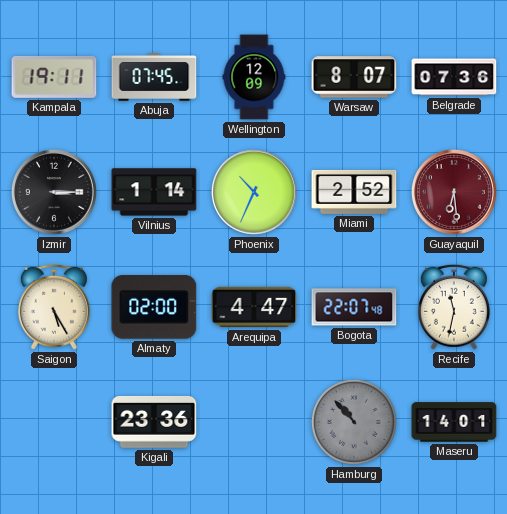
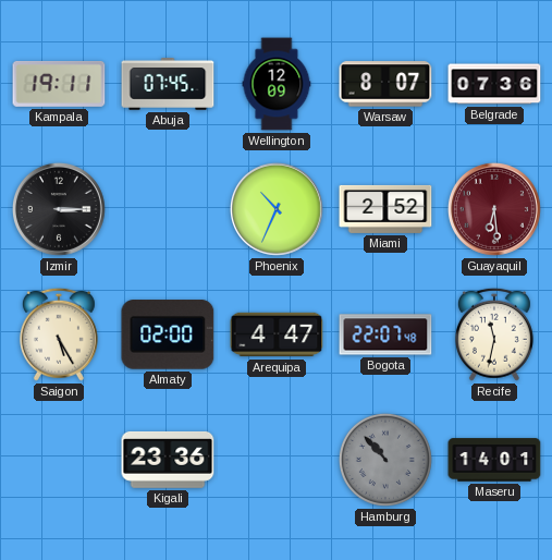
Vilnius: 1:14 -> none (154, 192)
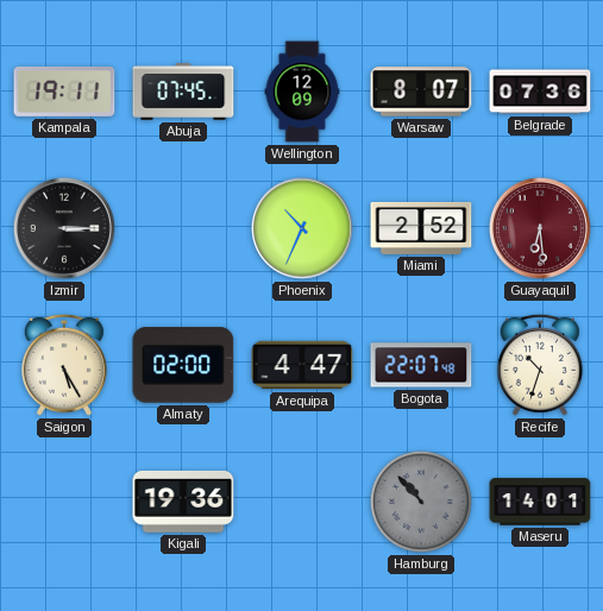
Recife: 11:32 -> 10:33 (540, 365)
Kigali: 23:36 -> 19:36 (183, 502)
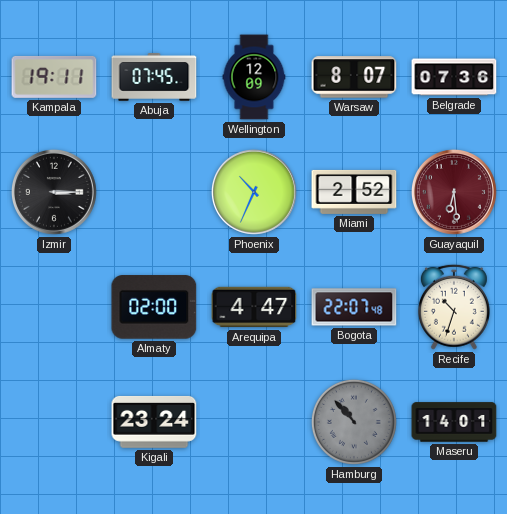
Saigon: 5:25 -> none (64, 365)
Kigali: 19:36 -> 23:24 (154, 422)
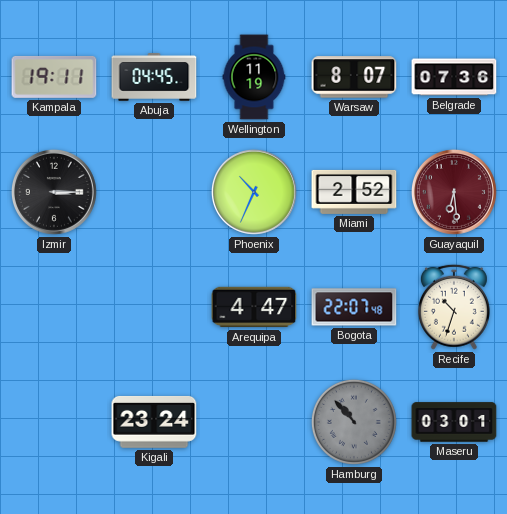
Abuja: 07:45 -> 04:45 (154, 77)
Wellington: 12:09 -> 11:19 (254, 77)
Almaty: 02:00 -> none (154, 307)
Maseru: 14:01 -> 03:01 (454, 422)
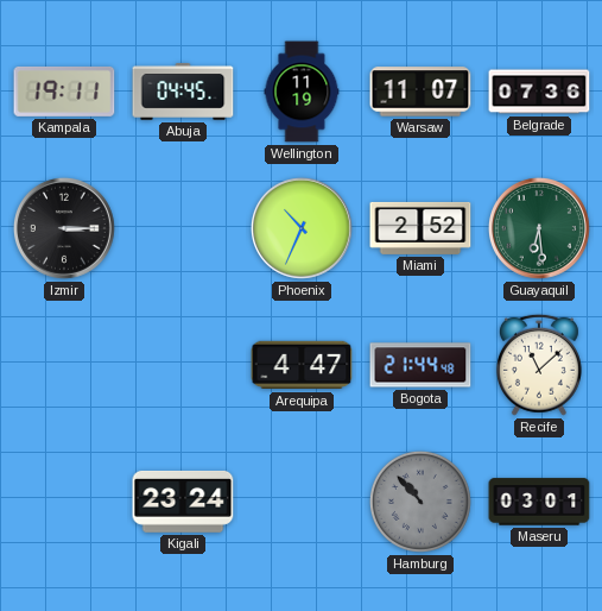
Warsaw: 8:07 -> 11:07 (420, 92)
Guayaquil dial: burgundy -> green (539, 228)
Bogota: 22:07 -> 21:44 (420, 365)
Recife: 10:33 -> 11:08 (539, 365)
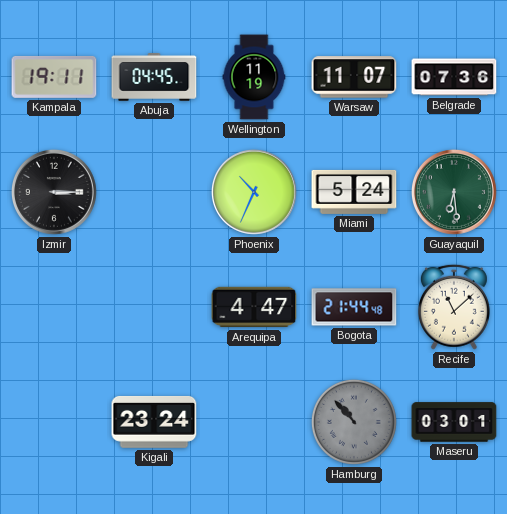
Miami: 2:52 -> 5:24 (354, 192)
